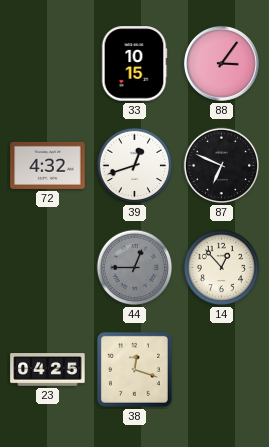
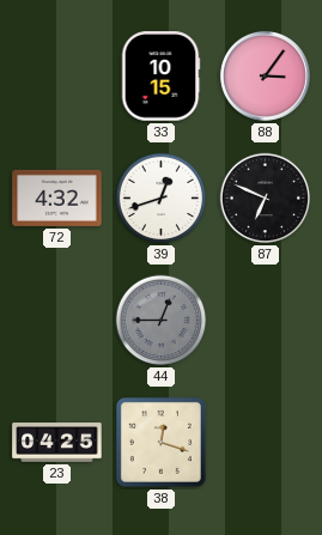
14: 12:53 -> none (222, 268)
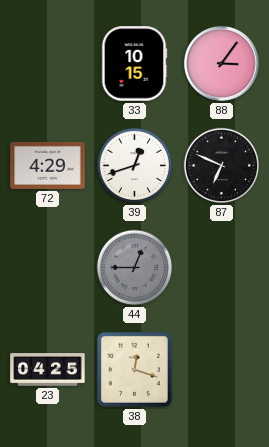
72: 4:32 -> 4:29 (48, 165)
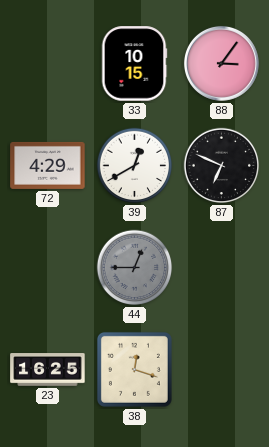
39: 12:42 -> 12:40 (135, 166)
23: 04:25 -> 16:25 (48, 370)
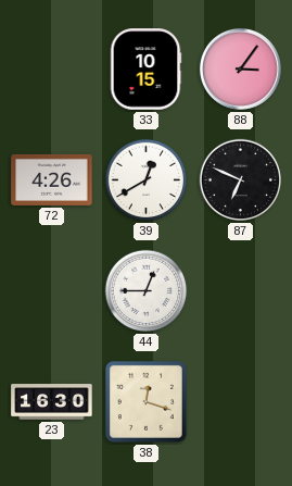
72: 4:29 -> 4:26 (52, 179)
44 dial: grey -> white (147, 291)
23: 16:25 -> 16:30 (52, 402)
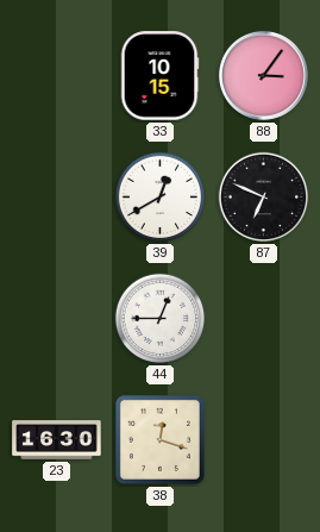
72: 4:26 -> none (52, 179)
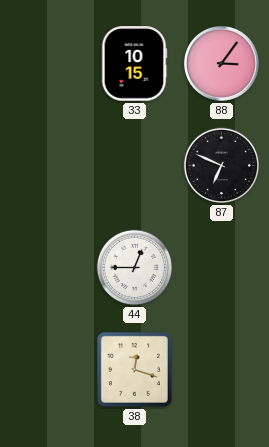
39: 12:40 -> none (161, 198)
23: 16:30 -> none (57, 440)
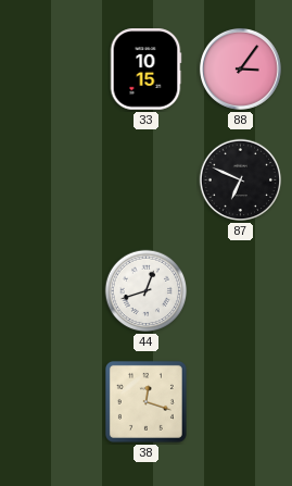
44: 12:45 -> 12:42 (147, 291)
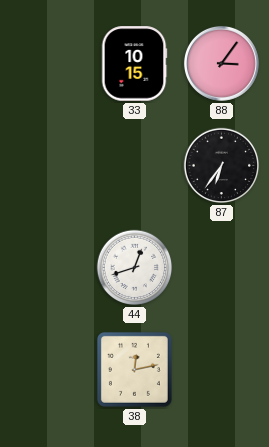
87: 6:49 -> 6:36 (222, 166)
38: 12:18 -> 12:13 (134, 369)
